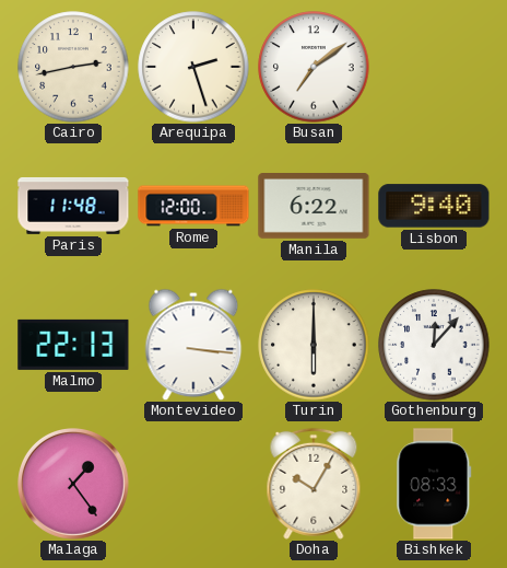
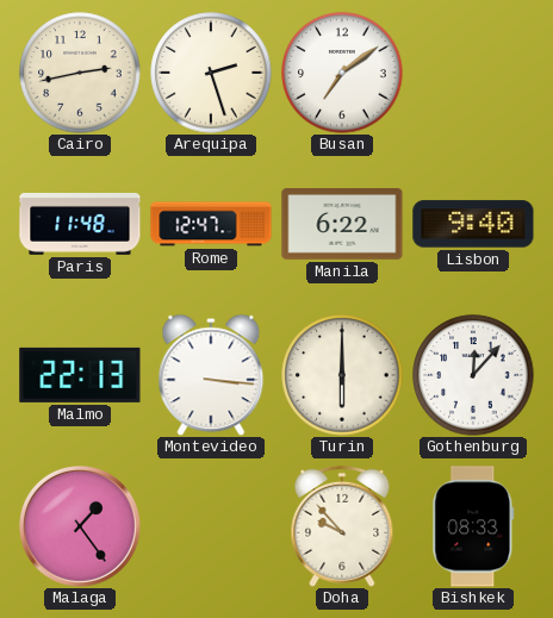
Rome: 12:00 -> 12:47 (211, 224)
Doha: 10:05 -> 9:53 (342, 526)
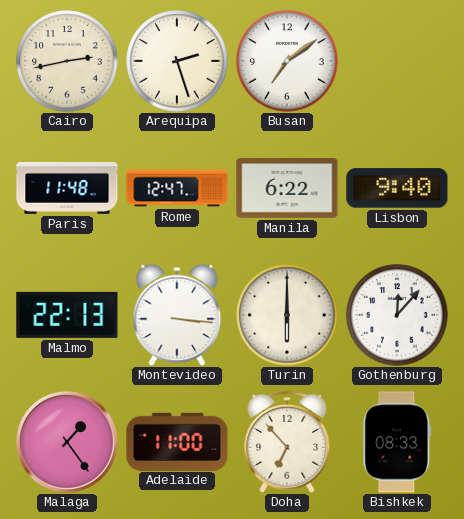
Adelaide: none -> 11:00 (177, 441)
Doha: 9:53 -> 6:53 (287, 442)
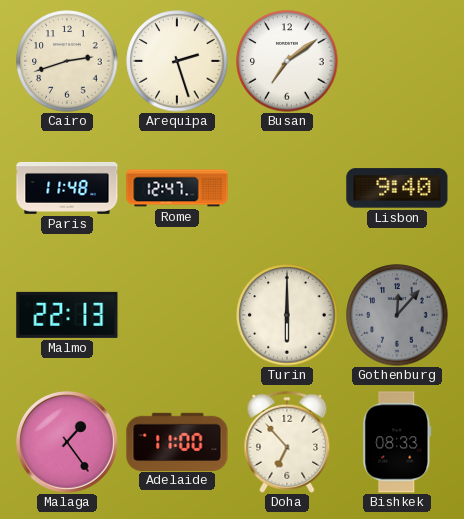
Cairo: 2:43 -> 2:42 (67, 61)
Manila: 6:22 -> none (287, 189)
Montevideo: 3:16 -> none (177, 315)
Gothenburg dial: white -> grey (397, 315)
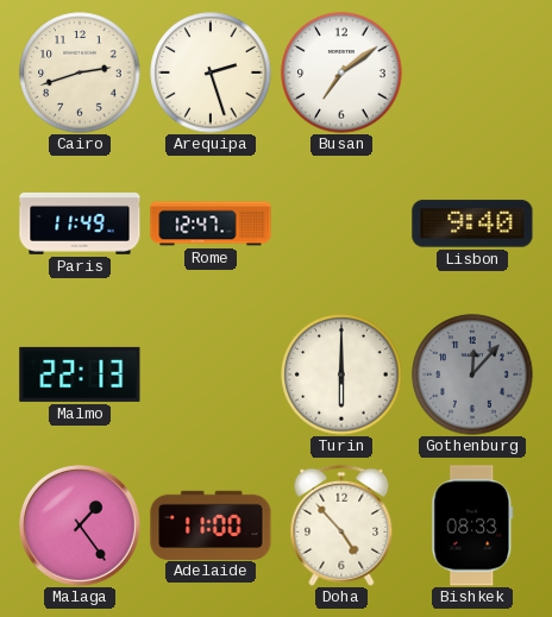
Paris: 11:48 -> 11:49 (80, 223)
Doha: 6:53 -> 4:53 (341, 525)
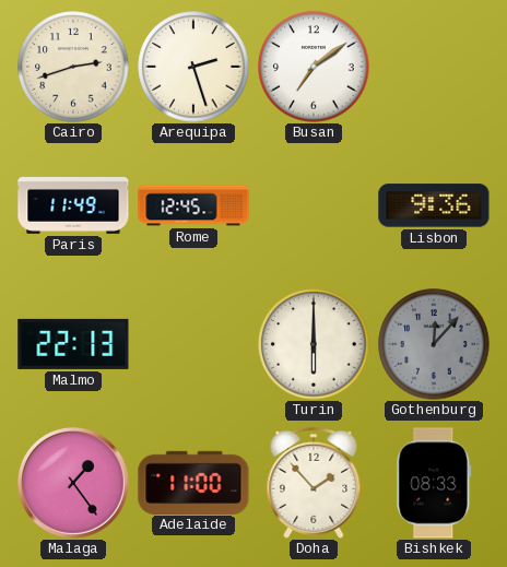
Rome: 12:47 -> 12:45 (193, 205)
Lisbon: 9:40 -> 9:36 (434, 205)
Doha: 4:53 -> 1:53 (314, 483)
